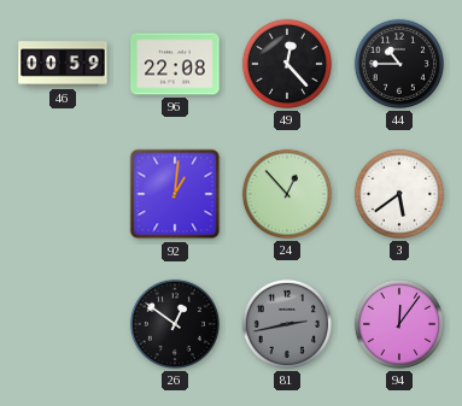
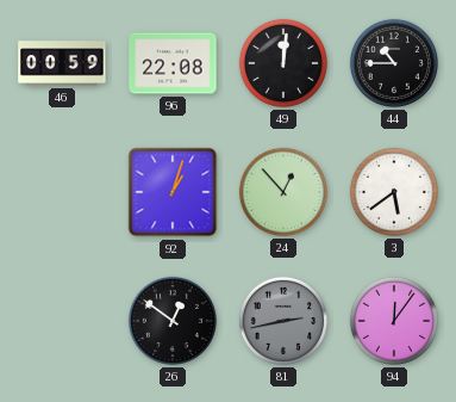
49: 12:23 -> 12:01 (283, 63)
92: 1:01 -> 1:03 (173, 192)
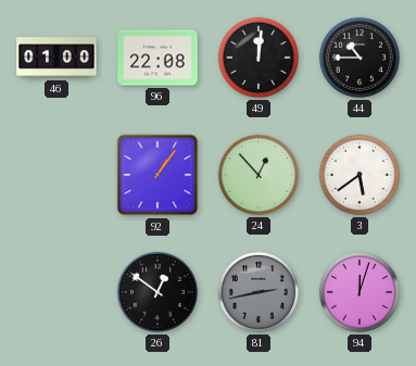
46: 00:59 -> 01:00 (56, 58)
92: 1:03 -> 1:06 (157, 175)
94: 12:06 -> 12:03 (360, 292)
